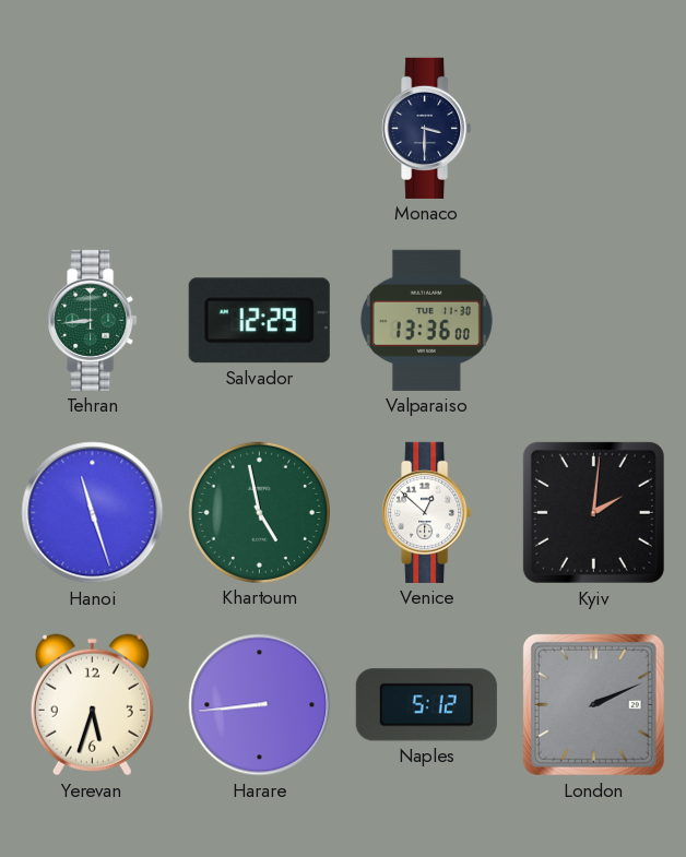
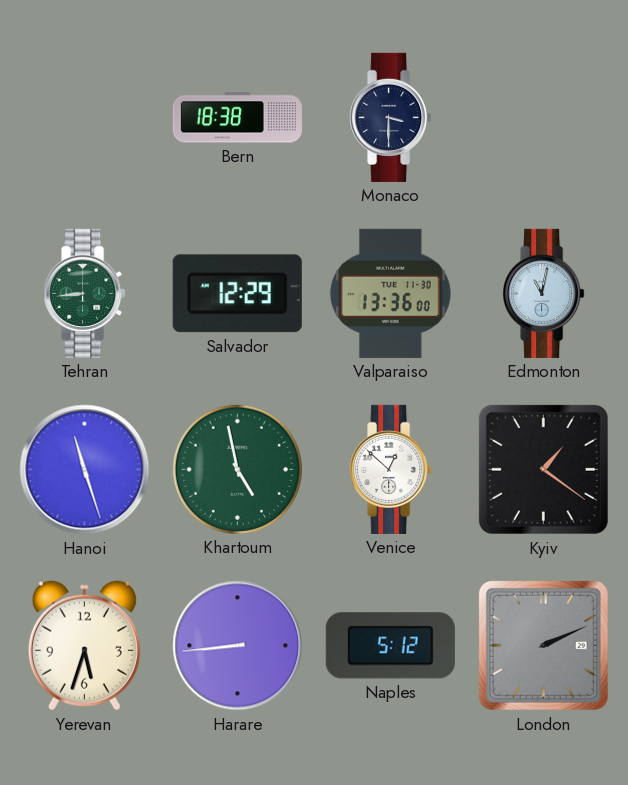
Bern: none -> 18:38 (237, 118)
Edmonton: none -> 11:02 (544, 293)
Kyiv: 2:01 -> 1:21 (543, 469)
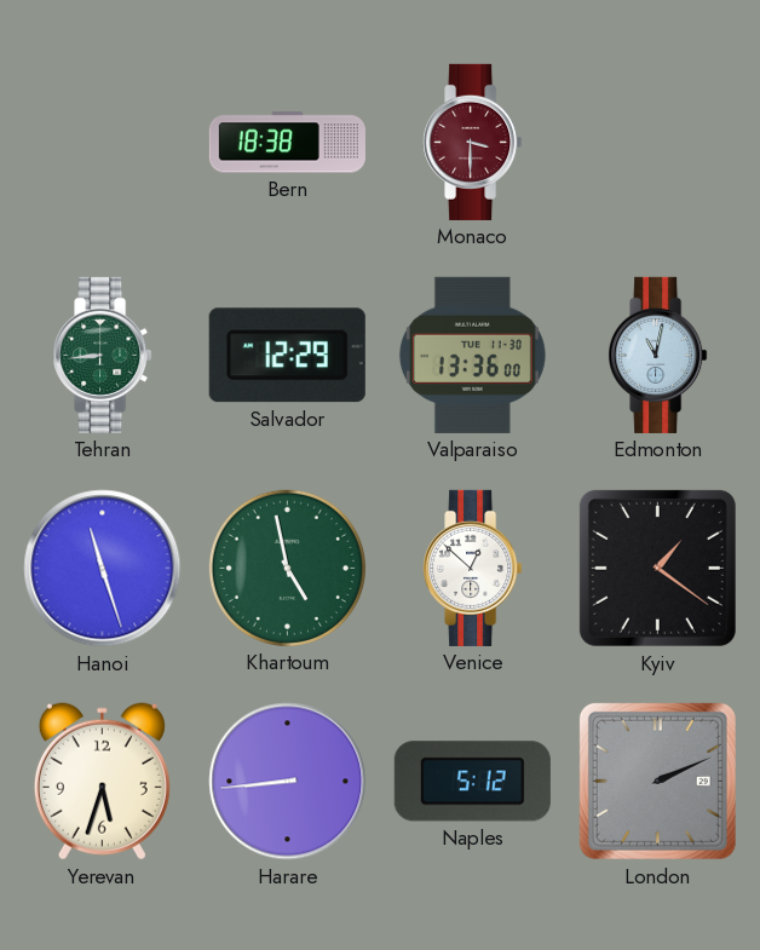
Monaco dial: navy -> burgundy (473, 142)
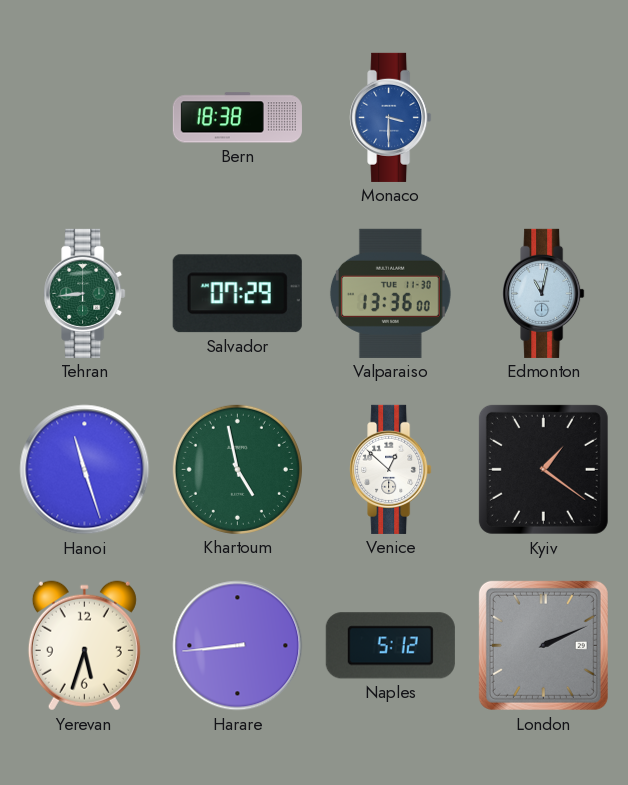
Monaco dial: burgundy -> blue (391, 117)
Salvador: 12:29 -> 07:29 (237, 294)
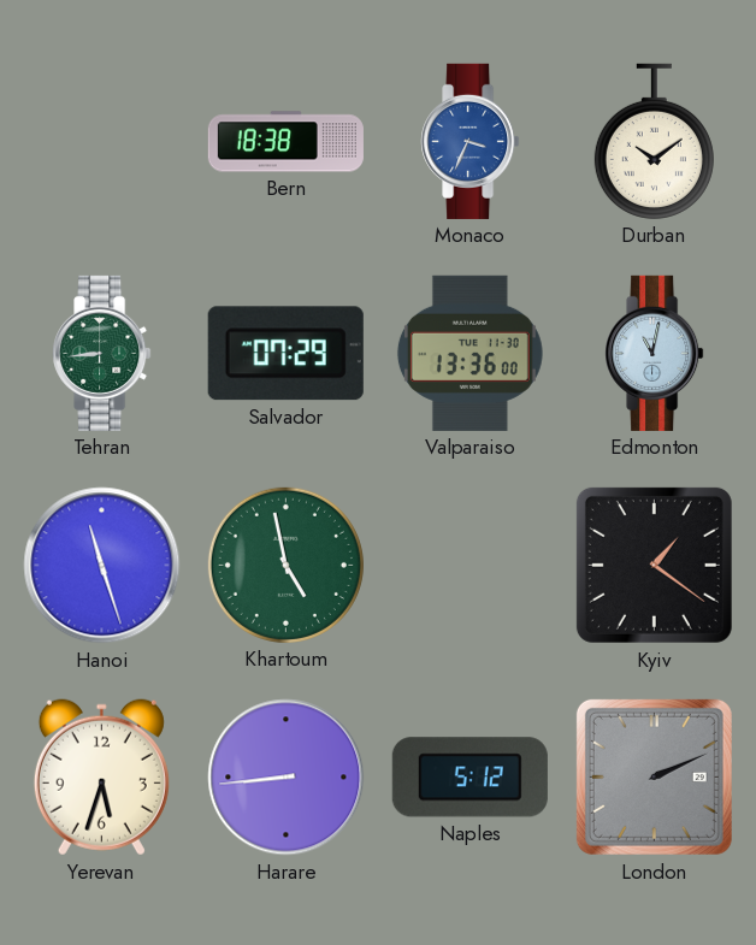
Monaco: 3:30 -> 3:34 (471, 141)
Durban: none -> 10:09 (654, 141)
Venice: 12:52 -> none (391, 469)
